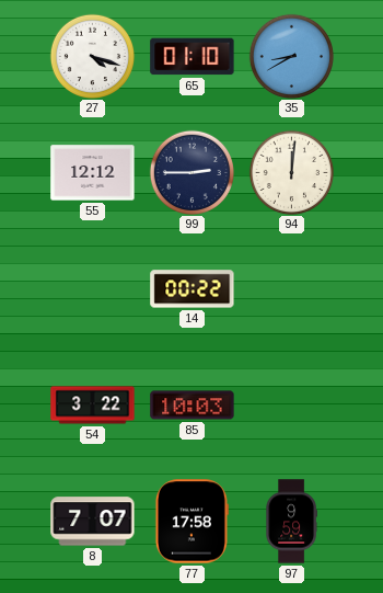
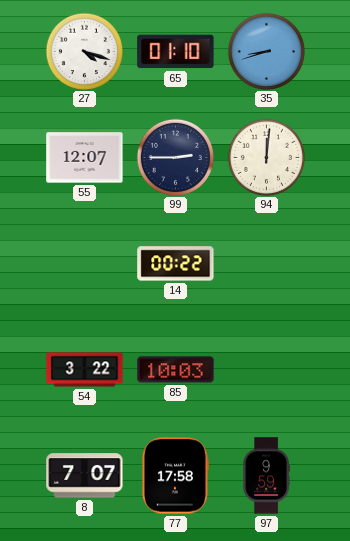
35: 8:40 -> 8:42 (266, 51)
55: 12:12 -> 12:07 (85, 158)
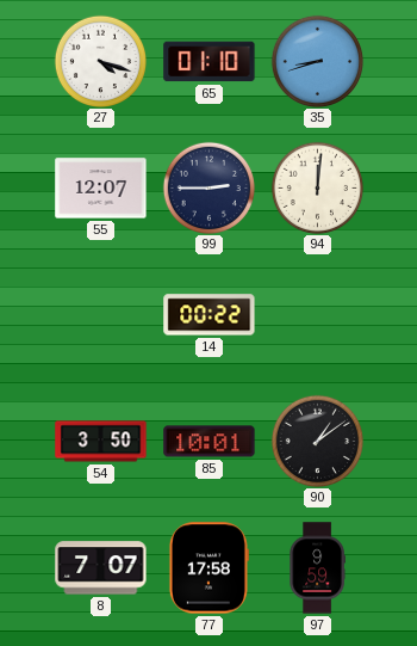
54: 3:22 -> 3:50 (101, 442)
85: 10:03 -> 10:01 (210, 442)
90: none -> 1:09 (317, 441)
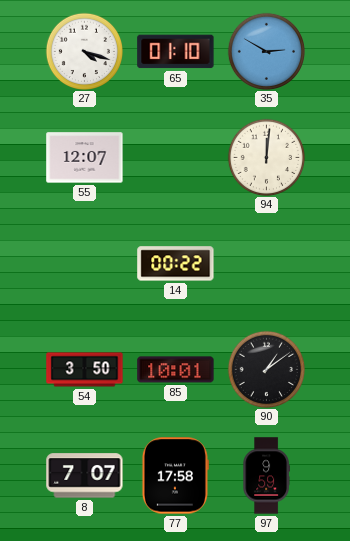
35: 8:42 -> 2:50 (266, 51)
99: 2:45 -> none (208, 187)
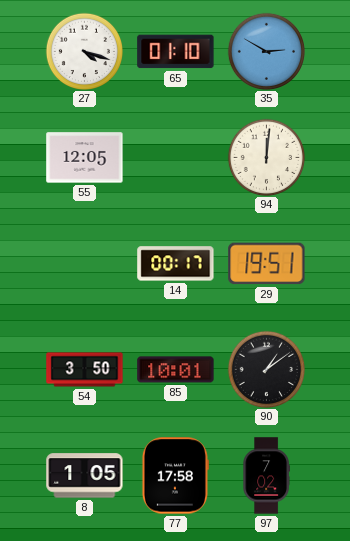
55: 12:07 -> 12:05 (85, 158)
14: 00:22 -> 00:17 (176, 264)
29: none -> 19:51 (267, 264)
8: 7:07 -> 1:05 (85, 476)
97: 9:59 -> 7:02 (266, 476)
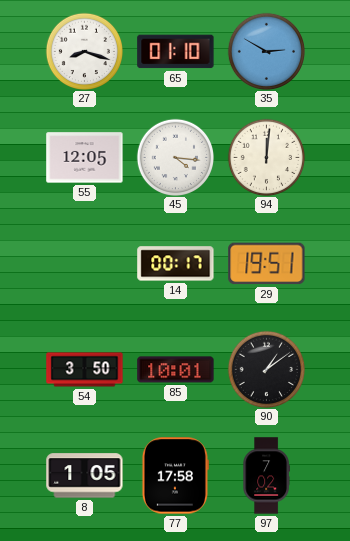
27: 4:18 -> 8:18 (84, 51)
45: none -> 4:16 (175, 157)
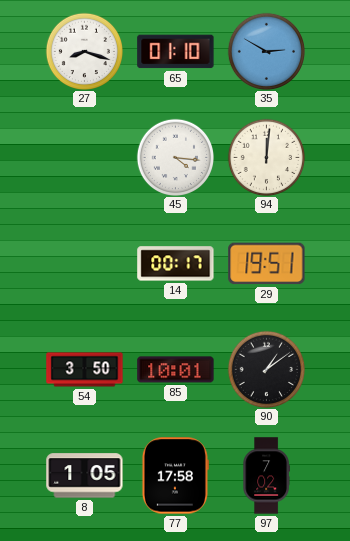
55: 12:05 -> none (85, 158)
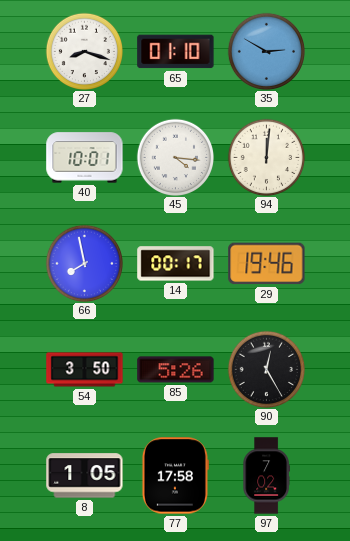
40: none -> 10:01 (85, 158)
66: none -> 7:58 (84, 263)
29: 19:51 -> 19:46 (267, 264)
85: 10:01 -> 5:26 (176, 370)
90: 1:09 -> 12:25 (266, 369)
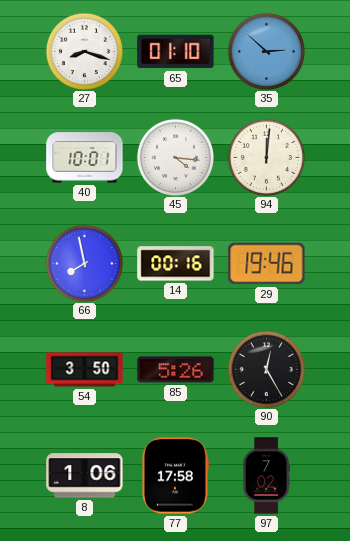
35: 2:50 -> 2:52 (266, 51)
14: 00:17 -> 00:16 (176, 264)
8: 1:05 -> 1:06 (85, 476)
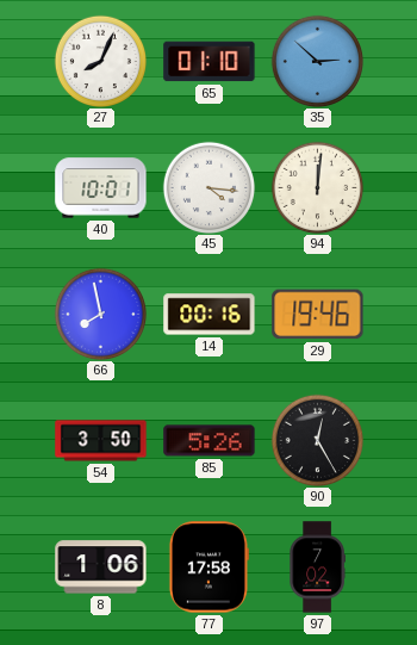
27: 8:18 -> 8:04 (100, 61)
